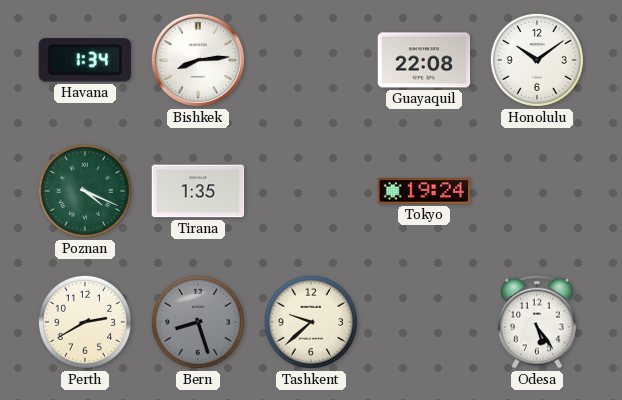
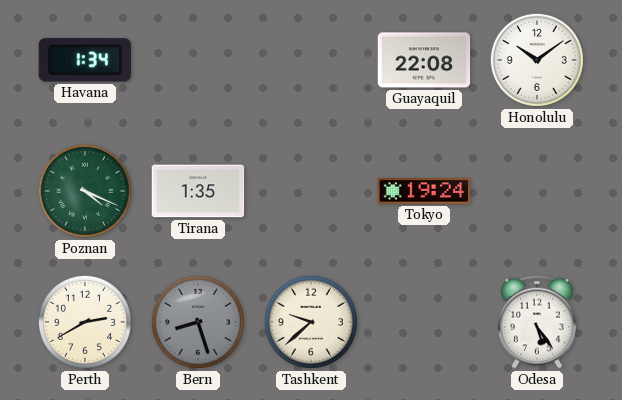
Bishkek: 8:14 -> none (198, 60)
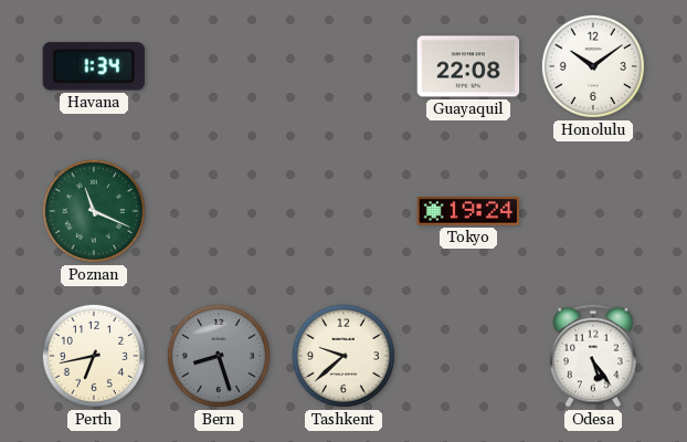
Poznan: 4:19 -> 11:19 (94, 211)
Tirana: 1:35 -> none (198, 191)
Perth: 2:40 -> 6:43 (94, 356)
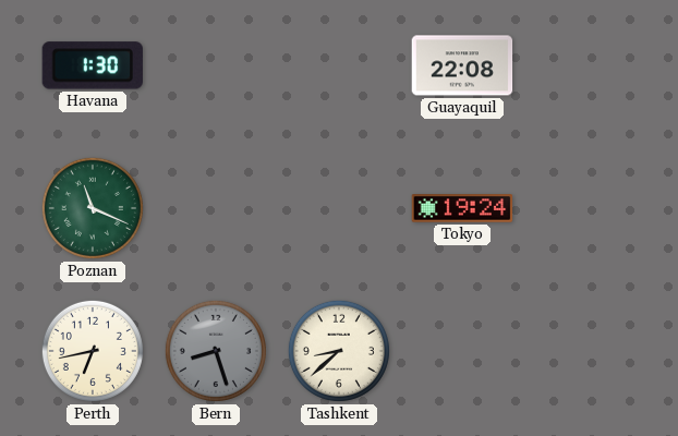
Havana: 1:34 -> 1:30 (93, 65)
Honolulu: 10:09 -> none (593, 66)
Tashkent: 9:38 -> 8:38 (339, 351)
Odesa: 5:24 -> none (593, 356)
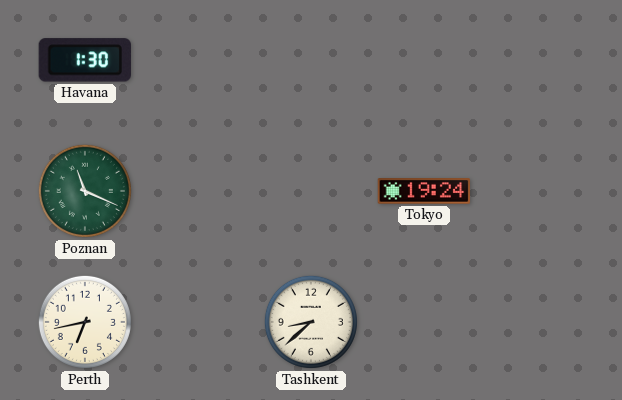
Guayaquil: 22:08 -> none (462, 65)
Bern: 8:27 -> none (216, 351)
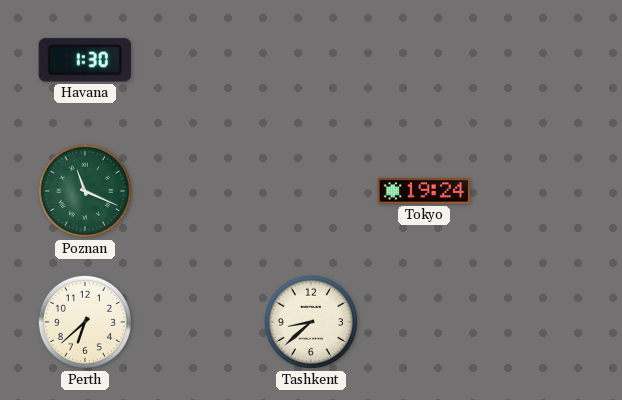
Perth: 6:43 -> 6:38 (85, 322)
